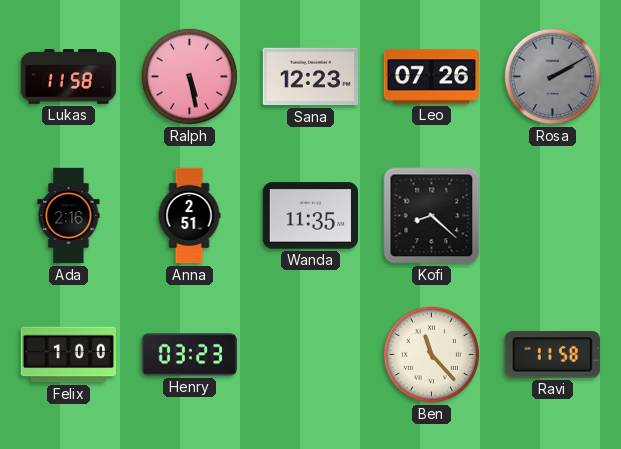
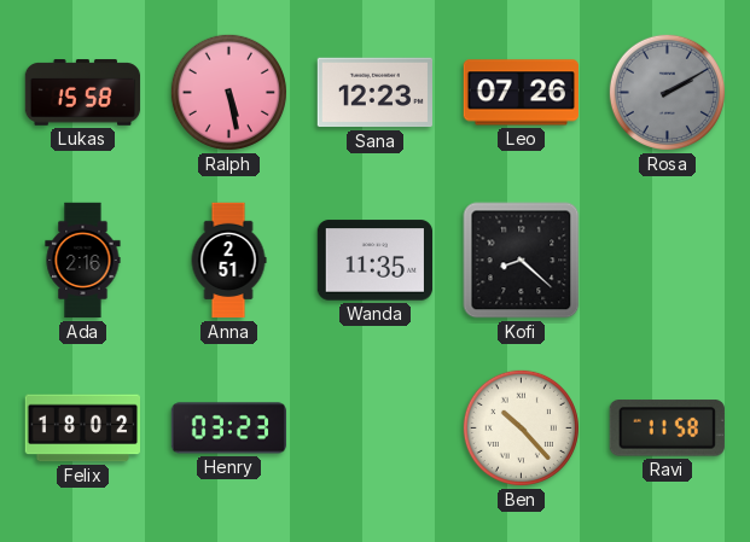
Lukas: 11:58 -> 15:58 (83, 93)
Felix: 1:00 -> 18:02 (83, 429)
Ben: 11:23 -> 10:23 (521, 427)
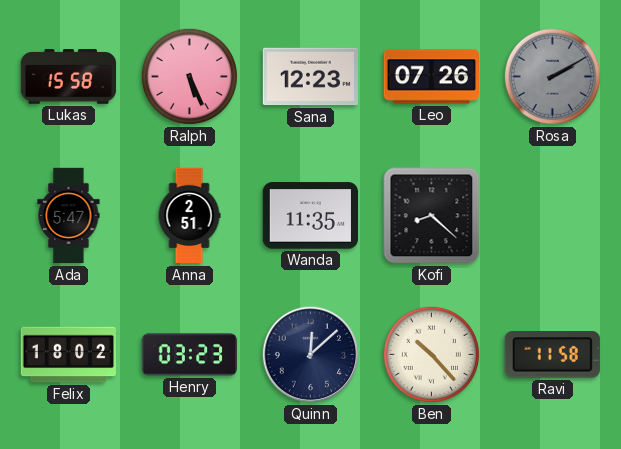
Ralph: 5:28 -> 5:26 (189, 76)
Ada: 2:16 -> 5:47 (69, 216)
Quinn: none -> 12:08 (311, 355)
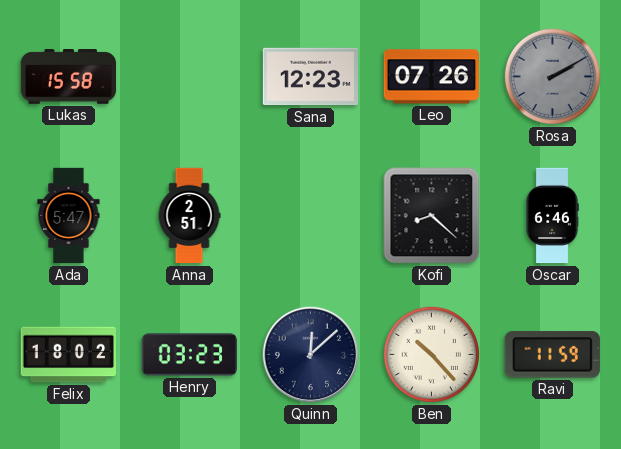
Ralph: 5:26 -> none (189, 76)
Wanda: 11:35 -> none (310, 216)
Oscar: none -> 6:46 (552, 216)
Ravi: 11:58 -> 11:59 (552, 355)
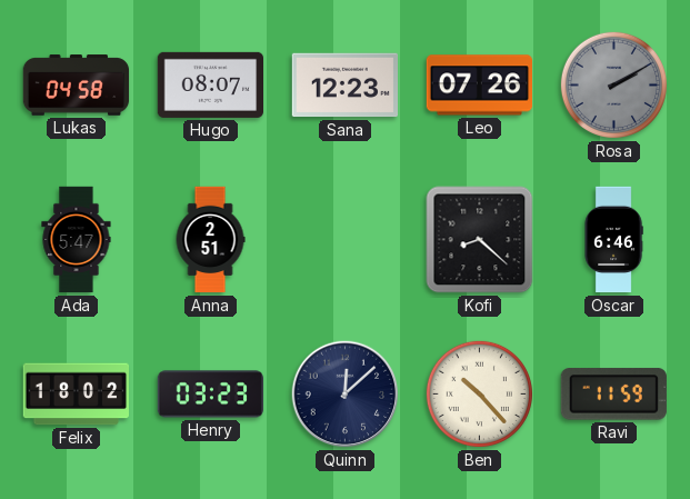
Lukas: 15:58 -> 04:58 (77, 86)
Hugo: none -> 08:07 (210, 84)
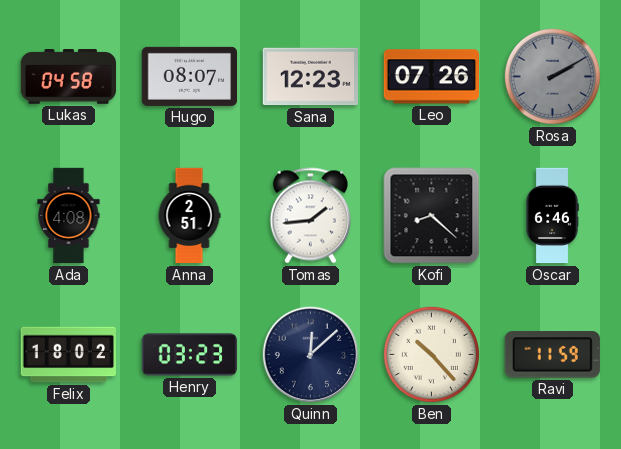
Ada: 5:47 -> 4:08 (69, 216)
Tomas: none -> 1:44 (310, 216)
